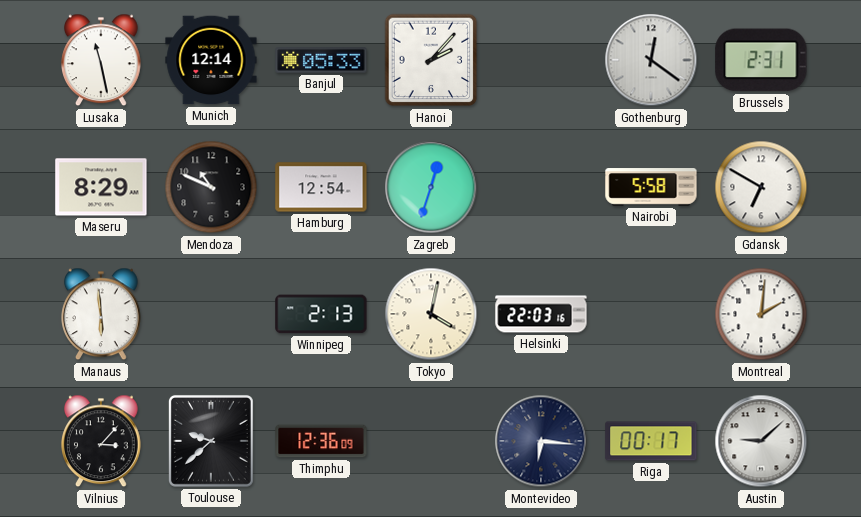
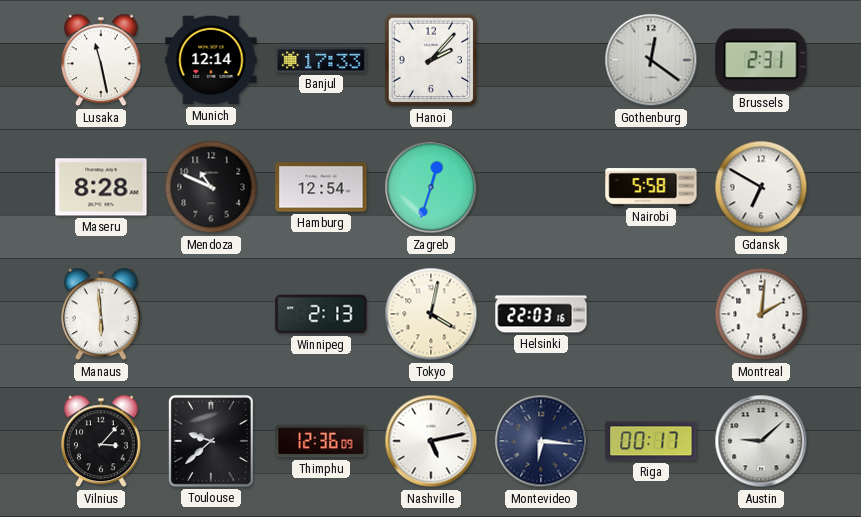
Banjul: 05:33 -> 17:33 (321, 61)
Maseru: 8:29 -> 8:28 (101, 187)
Nashville: none -> 5:13 (431, 441)
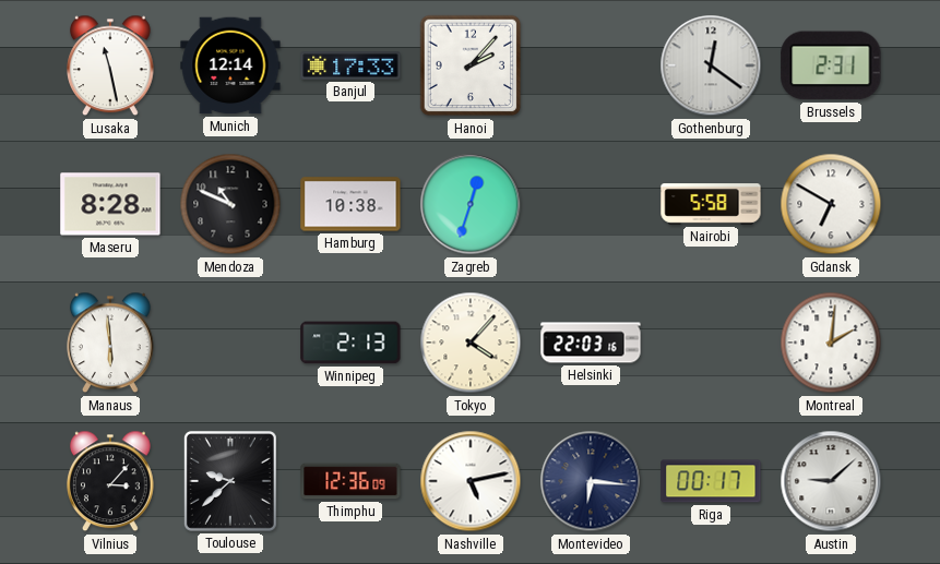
Hamburg: 12:54 -> 10:38 (350, 204)
Tokyo: 4:02 -> 4:07 (471, 343)
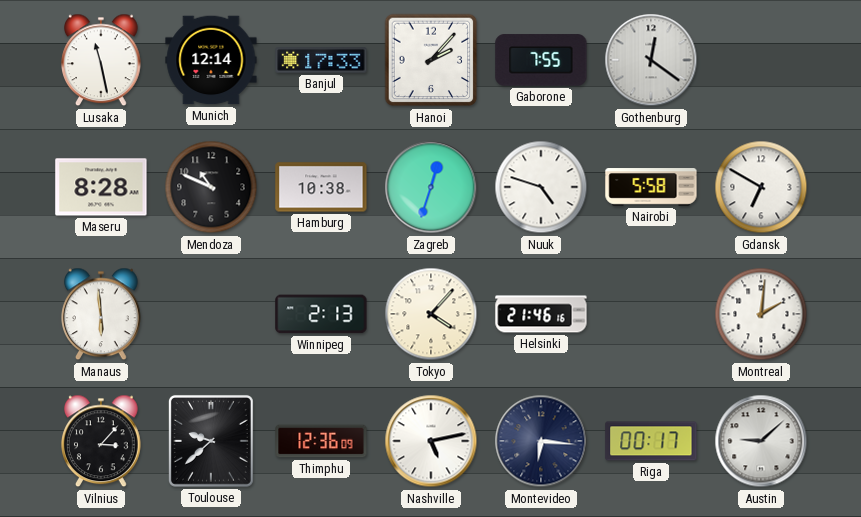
Gaborone: none -> 7:55 (541, 60)
Brussels: 2:31 -> none (831, 65)
Nuuk: none -> 4:48 (541, 187)
Helsinki: 22:03 -> 21:46 (541, 314)
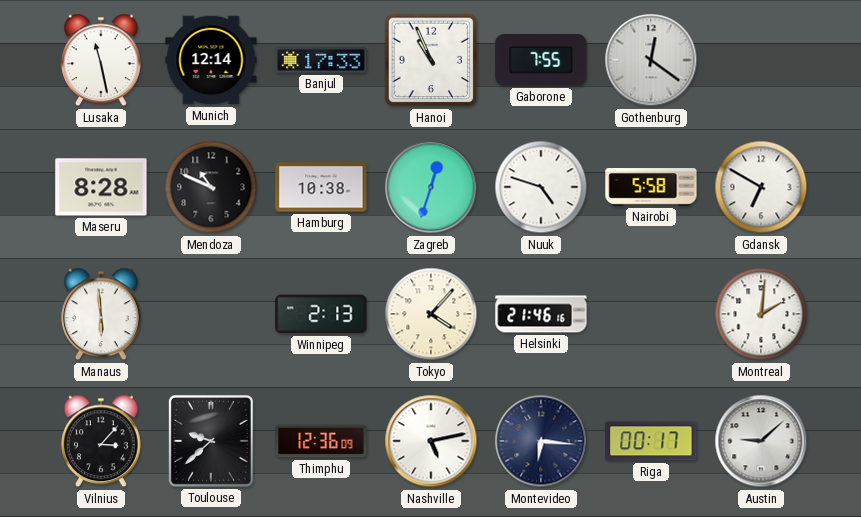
Hanoi: 2:07 -> 10:56 (431, 60)
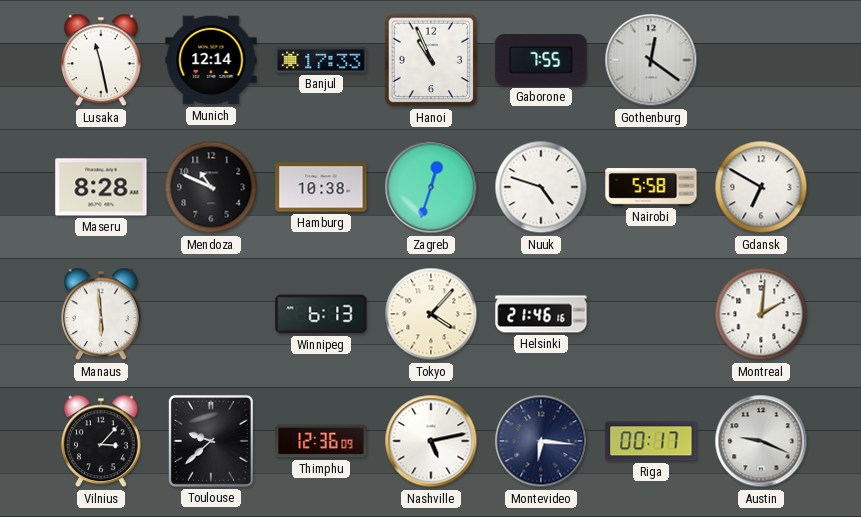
Winnipeg: 2:13 -> 6:13 (321, 314)
Austin: 9:08 -> 9:19 (761, 441)
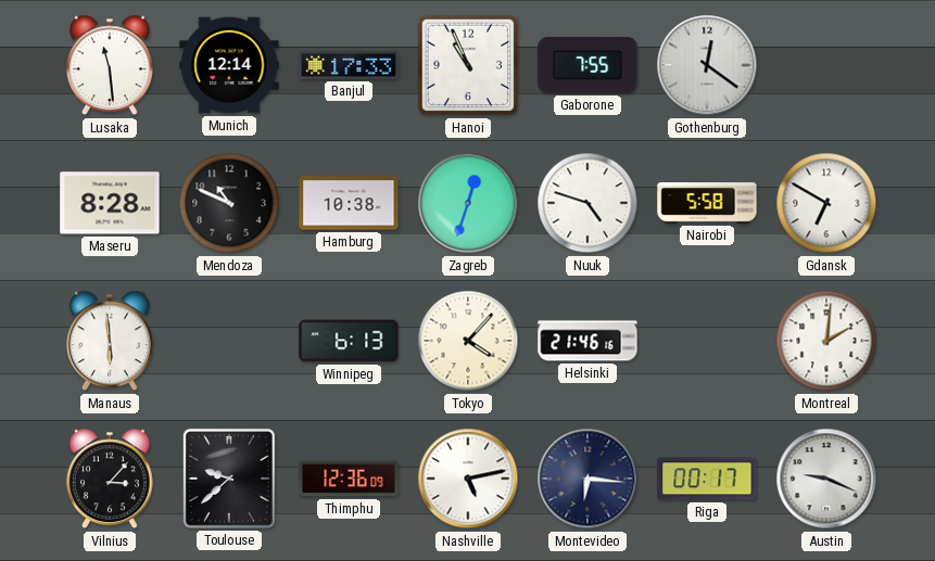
Lusaka: 11:28 -> 11:29 (111, 65)
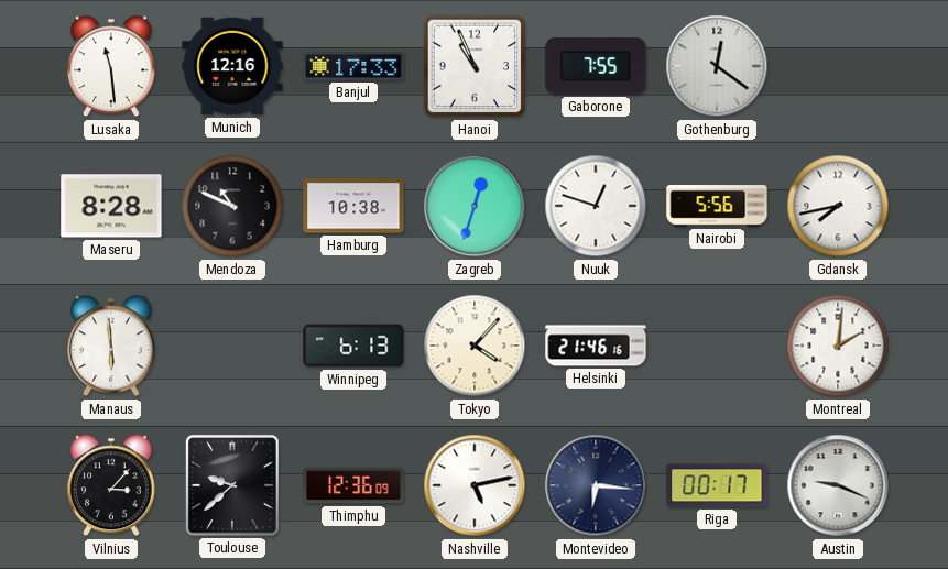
Munich: 12:14 -> 12:16 (232, 66)
Nuuk: 4:48 -> 12:48 (596, 206)
Nairobi: 5:58 -> 5:56 (717, 206)
Gdansk: 6:50 -> 7:43 (838, 206)
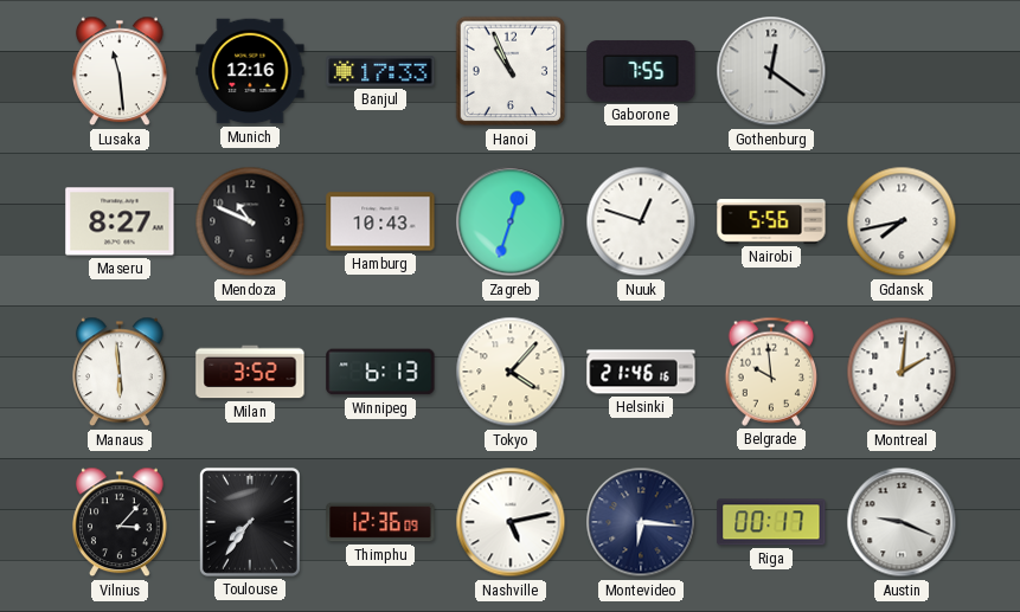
Maseru: 8:28 -> 8:27 (120, 221)
Hamburg: 10:38 -> 10:43 (380, 221)
Milan: none -> 3:52 (250, 372)
Belgrade: none -> 9:59 (771, 372)
Toulouse: 9:38 -> 7:36 (250, 522)
